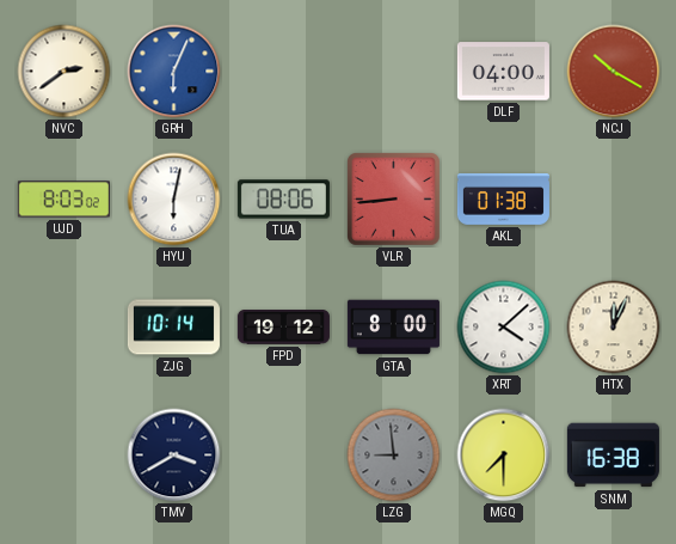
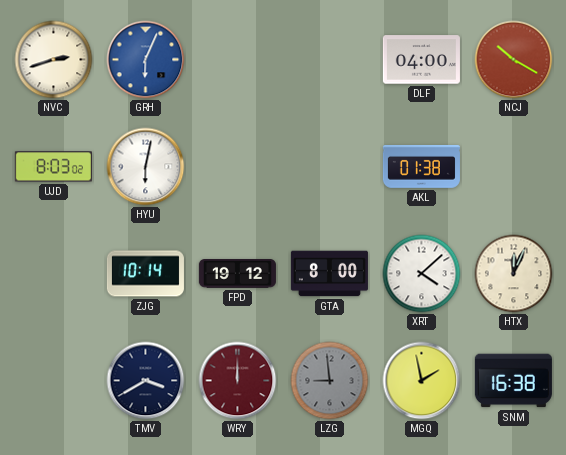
NVC: 2:39 -> 2:42 (54, 60)
TUA: 08:06 -> none (283, 200)
VLR: 8:44 -> none (394, 200)
WRY: none -> 12:00 (238, 381)
MGQ: 7:30 -> 1:58 (422, 381)
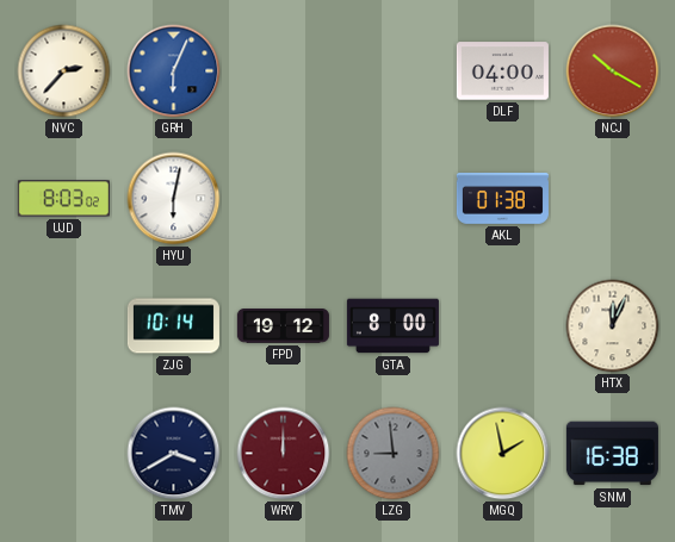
NVC: 2:42 -> 2:37 (64, 71)
XRT: 4:08 -> none (422, 274)
